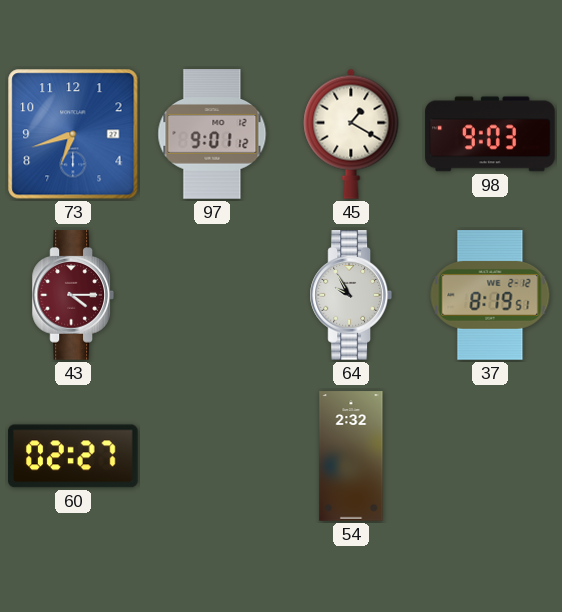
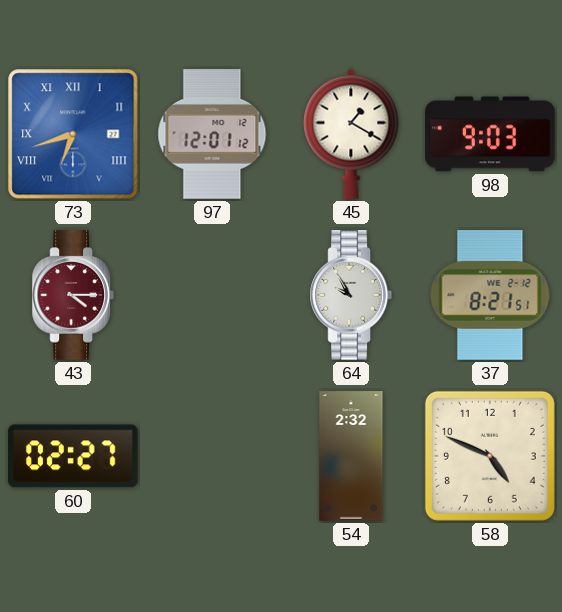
73 numerals: Arabic -> Roman (73, 134)
97: 9:01 -> 12:01 (212, 134)
37: 8:19 -> 8:21 (490, 295)
58: none -> 4:49 (490, 456)
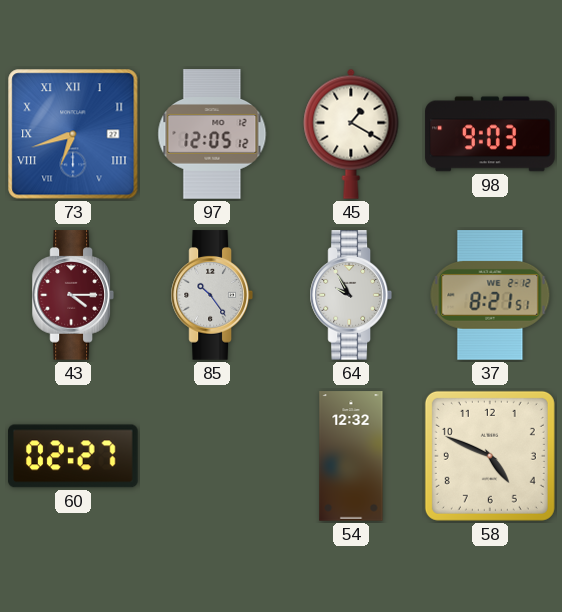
97: 12:01 -> 12:05 (212, 134)
85: none -> 10:24 (212, 295)
54: 2:32 -> 12:32 (351, 456)
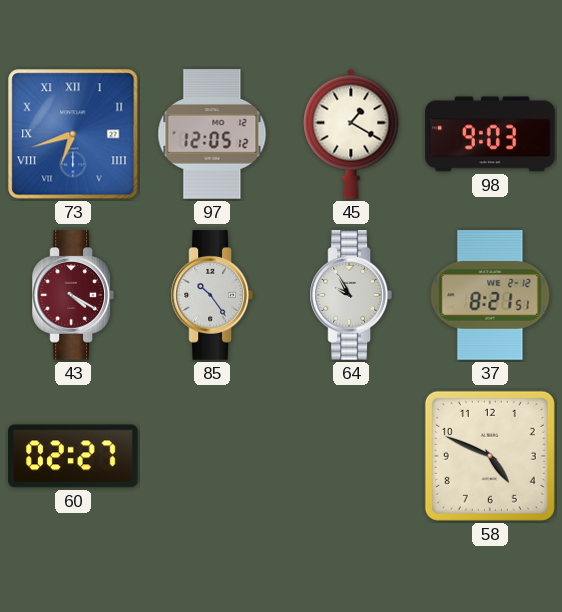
43: 4:15 -> 4:20 (73, 295)
54: 12:32 -> none (351, 456)
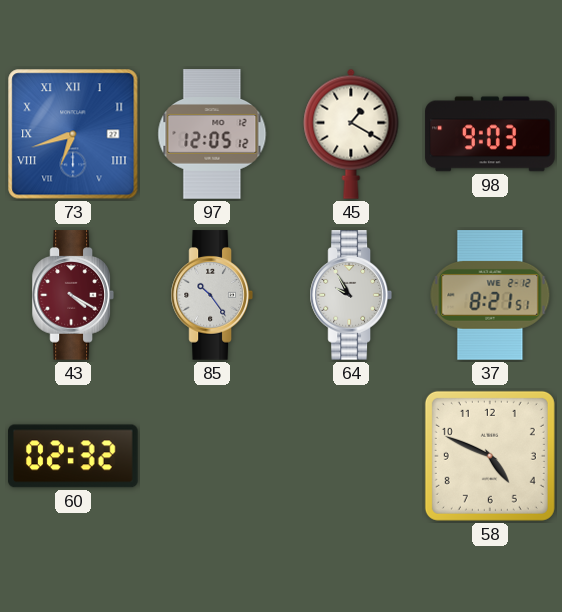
60: 02:27 -> 02:32 (73, 456)
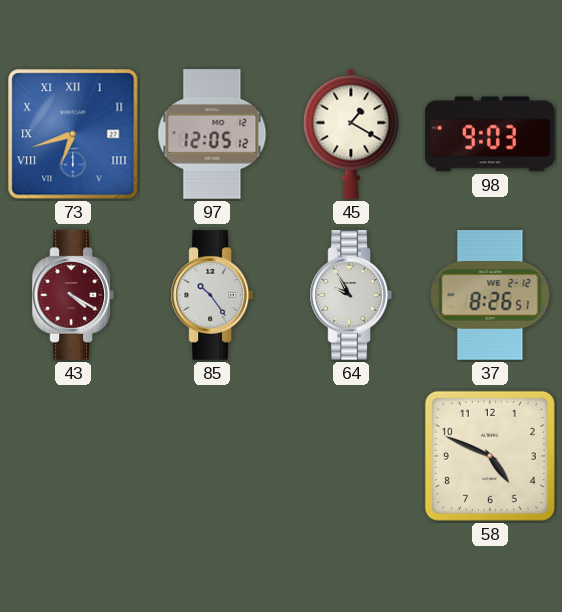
37: 8:21 -> 8:26 (490, 295)
60: 02:32 -> none (73, 456)
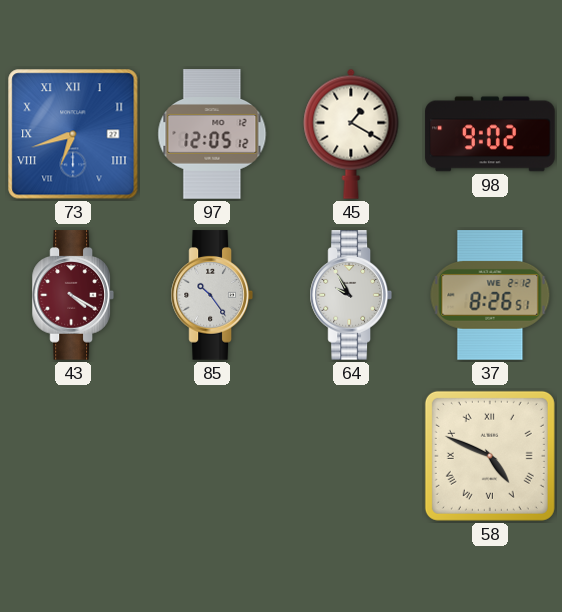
98: 9:03 -> 9:02 (490, 134)
58 numerals: Arabic -> Roman (490, 456)
